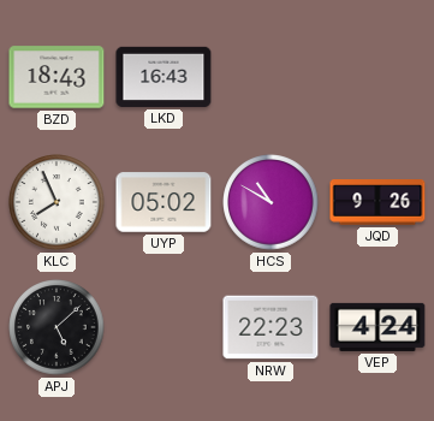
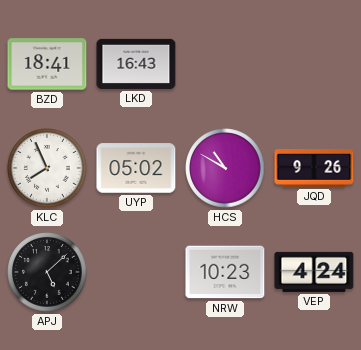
BZD: 18:43 -> 18:41 (47, 64)
NRW: 22:23 -> 10:23 (225, 272)
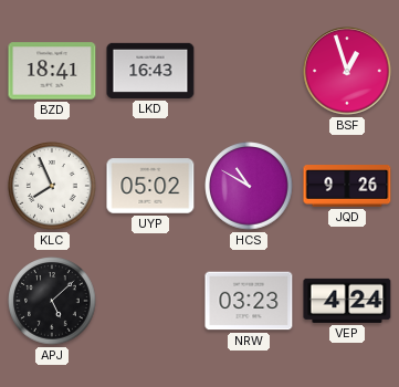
BSF: none -> 12:57 (347, 71)
NRW: 10:23 -> 03:23 (249, 301)
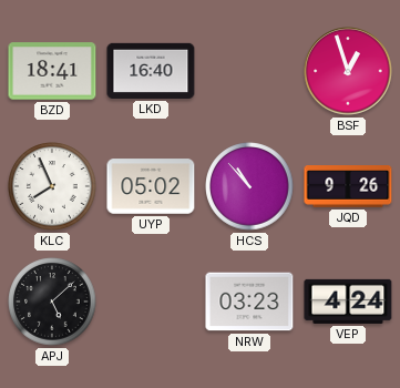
LKD: 16:43 -> 16:40 (151, 71)
HCS: 10:50 -> 10:53 (249, 186)
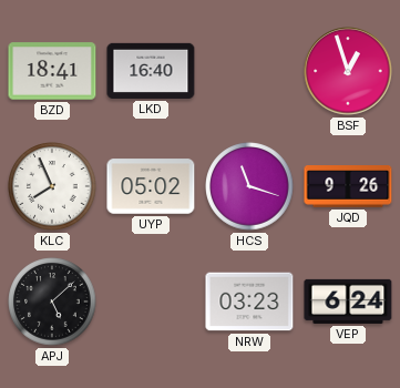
HCS: 10:53 -> 11:18 (249, 186)
VEP: 4:24 -> 6:24 (348, 302)
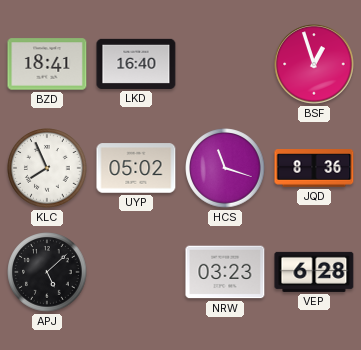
JQD: 9:26 -> 8:36 (314, 168)
VEP: 6:24 -> 6:28 (314, 272)
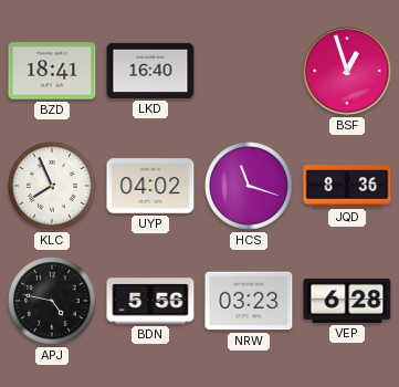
UYP: 05:02 -> 04:02 (150, 186)
APJ: 5:08 -> 4:47 (52, 301)
BDN: none -> 5:56 (150, 301)
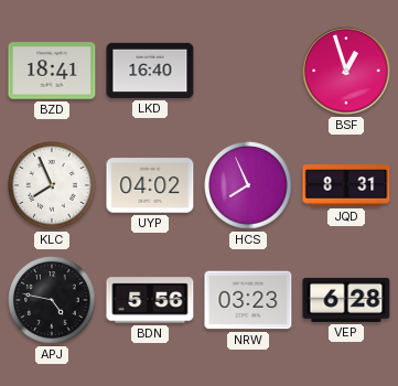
HCS: 11:18 -> 7:56 (248, 185)
JQD: 8:36 -> 8:31 (346, 185)
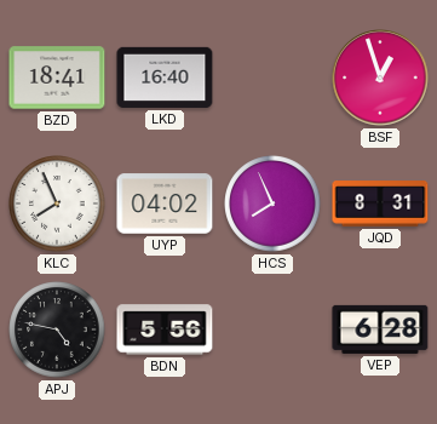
NRW: 03:23 -> none (248, 300)
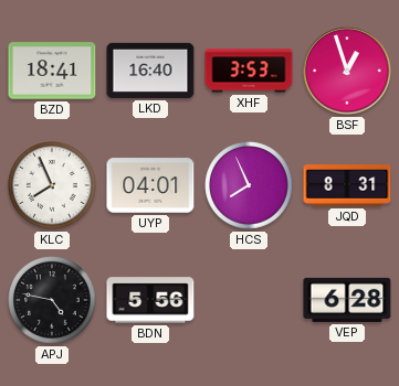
XHF: none -> 3:53 (249, 71)
UYP: 04:02 -> 04:01 (150, 185)
